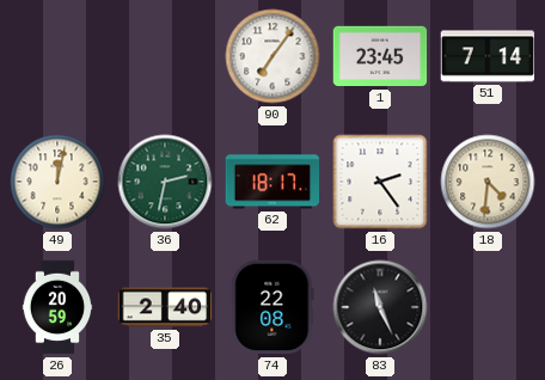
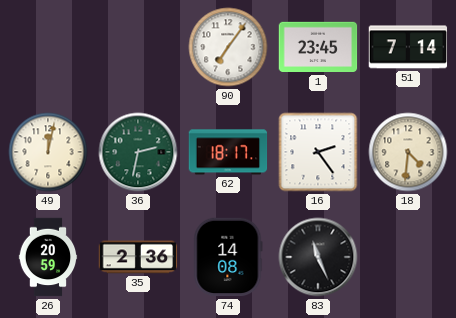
35: 2:40 -> 2:36 (138, 257)
74: 22:08 -> 14:08 (228, 257)
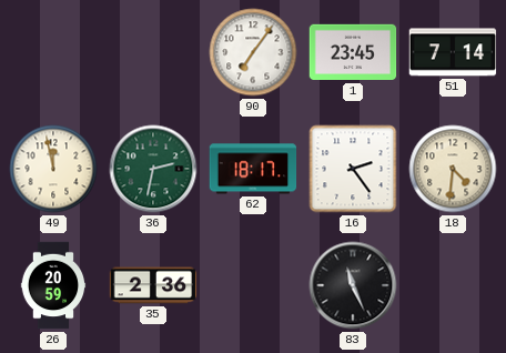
49: 12:02 -> 11:58 (53, 169)
74: 14:08 -> none (228, 257)
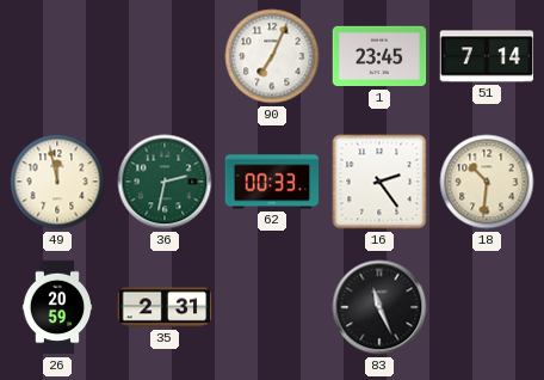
90: 7:06 -> 7:04 (272, 56)
62: 18:17 -> 00:33 (272, 182)
18: 4:31 -> 10:31 (487, 182)
35: 2:36 -> 2:31 (165, 307)
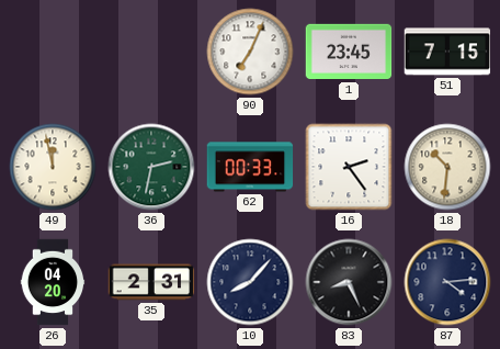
51: 7:14 -> 7:15 (447, 52)
26: 20:59 -> 04:20 (53, 282)
10: none -> 8:07 (250, 282)
83: 11:26 -> 8:26 (349, 282)
87: none -> 4:14 (447, 282)
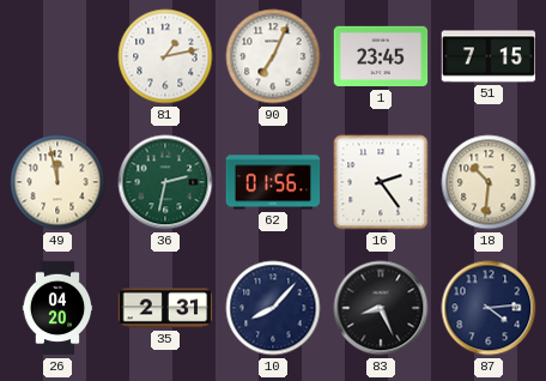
81: none -> 1:13 (165, 56)
62: 00:33 -> 01:56 (273, 182)
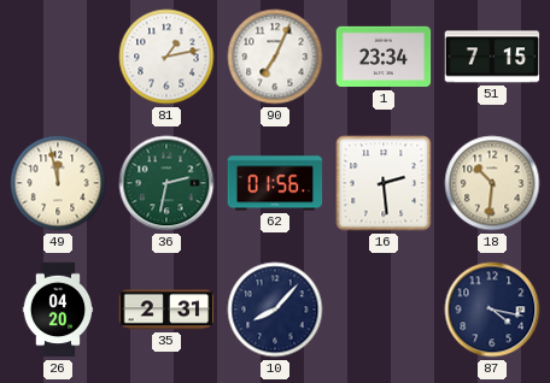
1: 23:45 -> 23:34 (384, 57)
16: 2:24 -> 2:29 (384, 183)
83: 8:26 -> none (381, 308)
87: 4:14 -> 4:17 (492, 310)
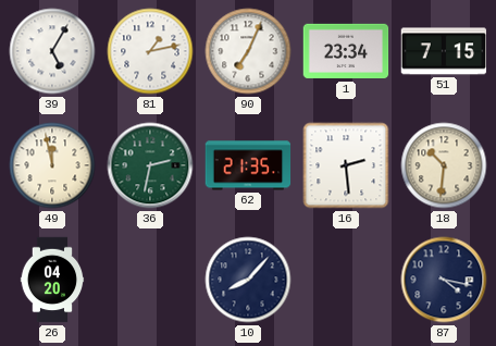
39: none -> 5:05 (52, 51)
62: 01:56 -> 21:35 (248, 165)
35: 2:31 -> none (166, 310)
